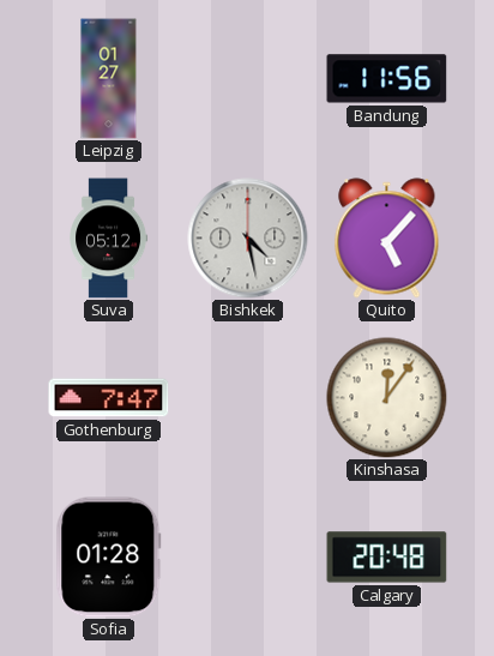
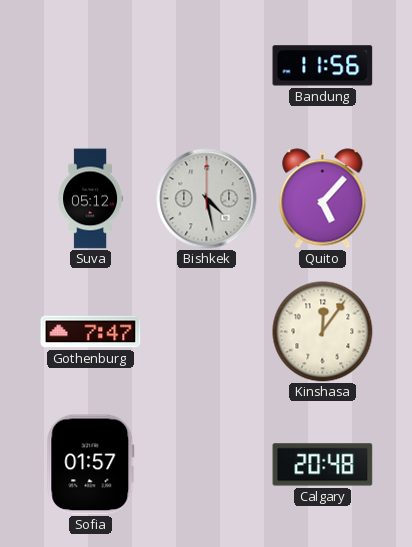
Leipzig: 01:27 -> none (109, 79)
Sofia: 01:28 -> 01:57 (91, 465)
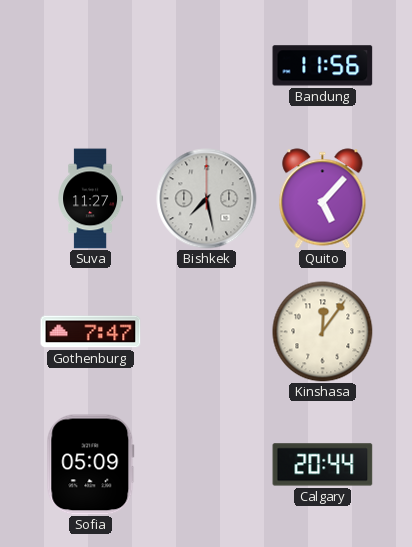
Suva: 05:12 -> 11:27 (91, 199)
Bishkek: 4:28 -> 7:28 (207, 199)
Sofia: 01:57 -> 05:09 (91, 465)
Calgary: 20:48 -> 20:44 (323, 465)
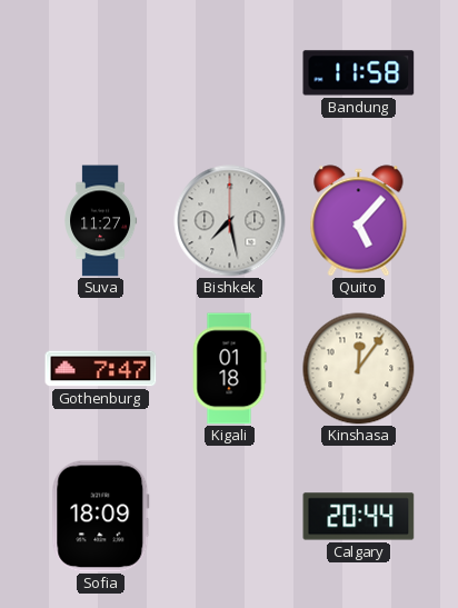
Bandung: 11:56 -> 11:58 (359, 73)
Kigali: none -> 01:18 (229, 369)
Sofia: 05:09 -> 18:09 (101, 517)
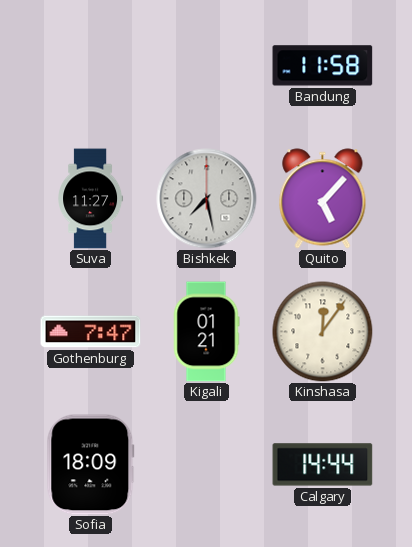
Kigali: 01:18 -> 01:21 (206, 332)
Calgary: 20:44 -> 14:44 (323, 465)
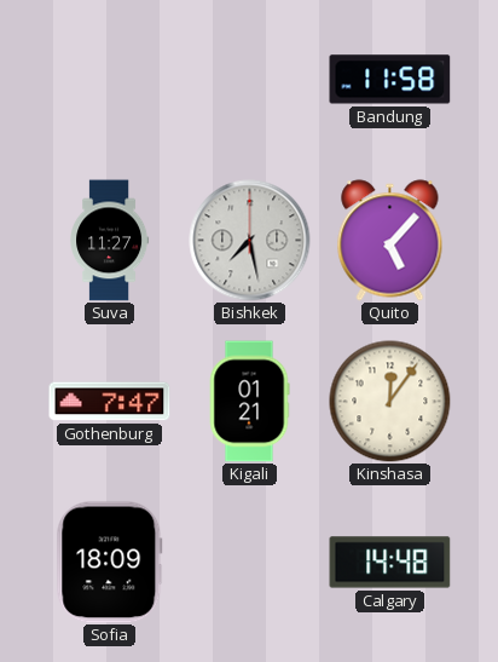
Calgary: 14:44 -> 14:48 (390, 563)
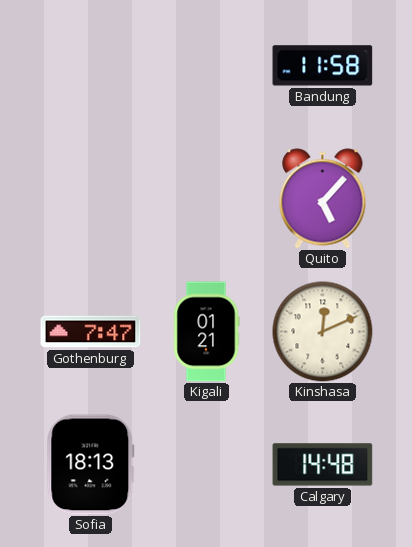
Suva: 11:27 -> none (110, 241)
Bishkek: 7:28 -> none (250, 241)
Kinshasa: 12:06 -> 12:11 (323, 332)
Sofia: 18:09 -> 18:13 (91, 465)
